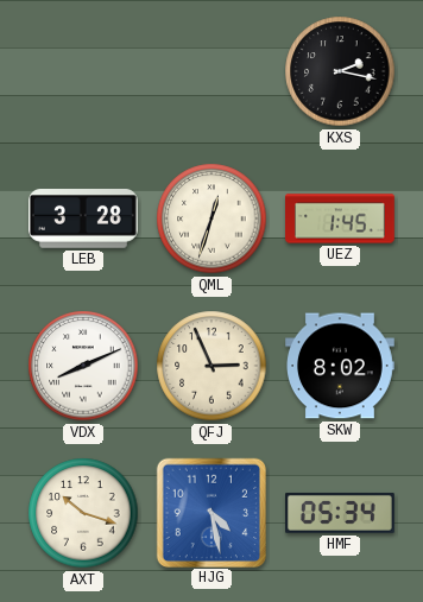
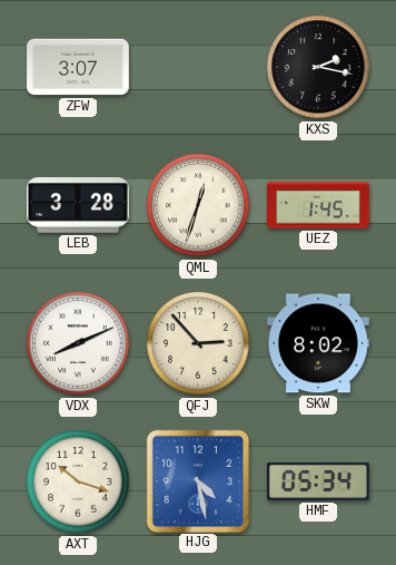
ZFW: none -> 3:07 (79, 67)
QFJ: 2:56 -> 2:53 (198, 343)
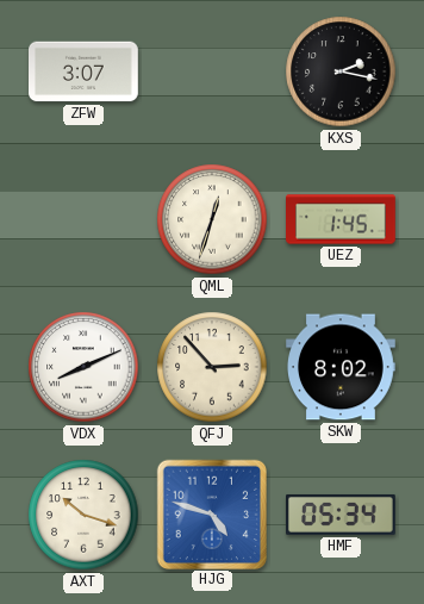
LEB: 3:28 -> none (79, 206)
HJG: 4:28 -> 4:48 (211, 513)
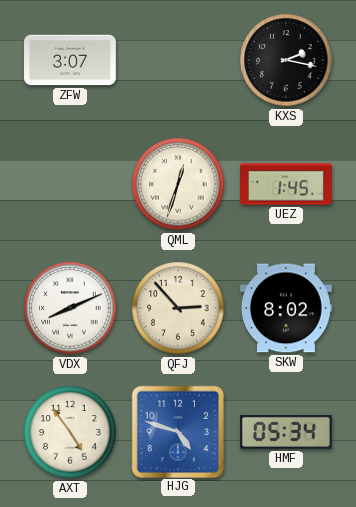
AXT: 10:18 -> 4:54 (70, 432)
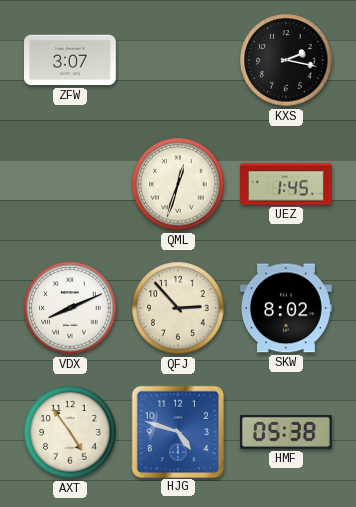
HMF: 05:34 -> 05:38 (287, 432)
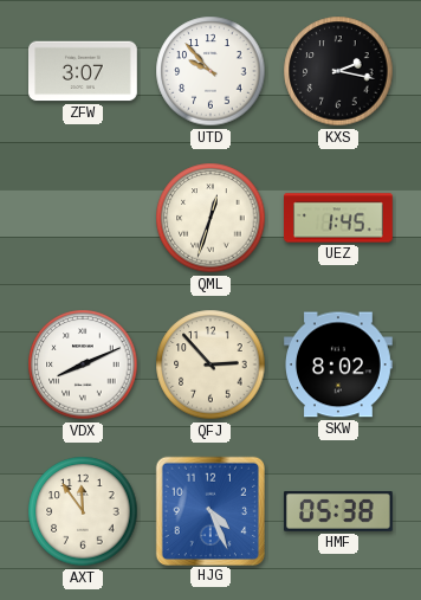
UTD: none -> 9:53 (210, 71)
AXT: 4:54 -> 11:54 (83, 511)
HJG: 4:48 -> 4:26 (209, 510)
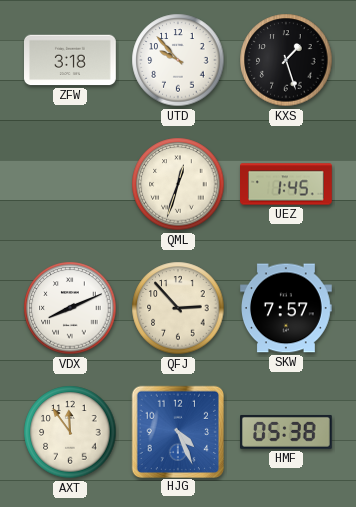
ZFW: 3:07 -> 3:18 (71, 60)
KXS: 2:17 -> 1:27 (286, 60)
SKW: 8:02 -> 7:57 (287, 308)
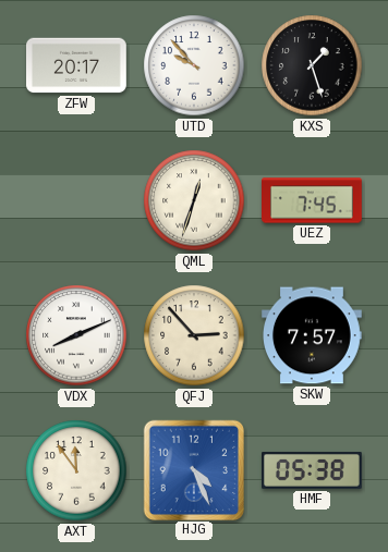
ZFW: 3:18 -> 20:17 (77, 65)
UEZ: 1:45 -> 7:45 (313, 200)
